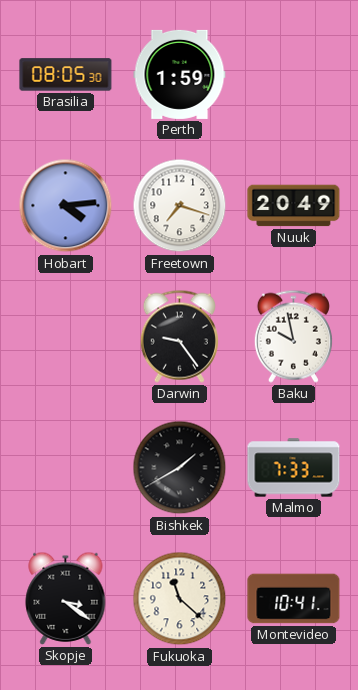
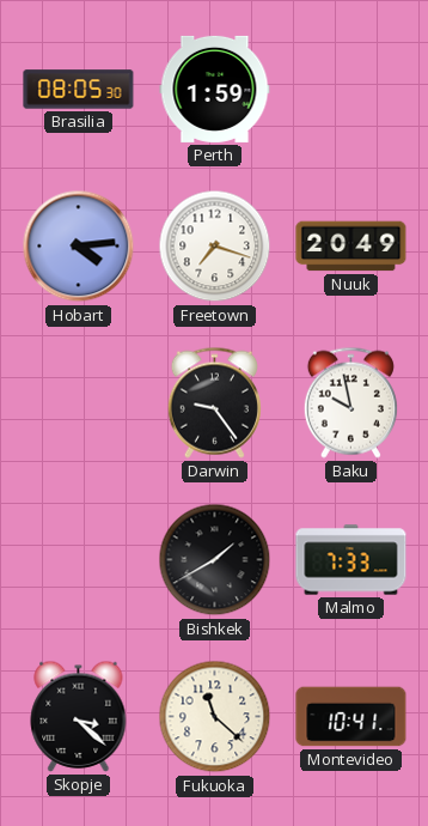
Skopje: 3:21 -> 3:22 (79, 716)
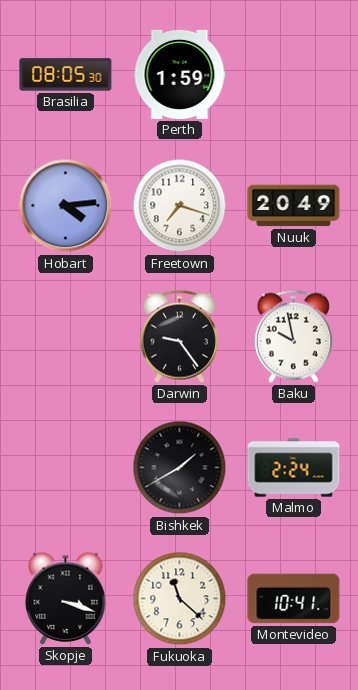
Malmo: 7:33 -> 2:24 (294, 468)
Skopje: 3:22 -> 3:18 (66, 598)
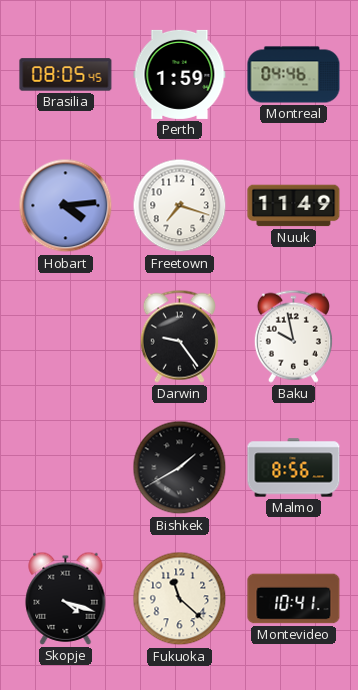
Brasilia: 08:05:30 -> 08:05:45 (66, 75)
Montreal: none -> 04:46 (294, 75)
Nuuk: 20:49 -> 11:49 (294, 206)
Malmo: 2:24 -> 8:56 (294, 468)
Skopje: 3:18 -> 4:18 (66, 598)
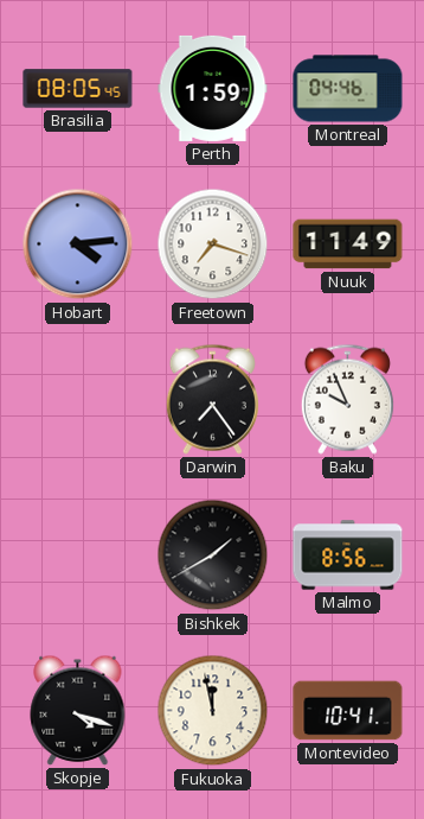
Darwin: 9:24 -> 7:24 (212, 399)
Baku: 9:58 -> 9:56 (347, 399)
Fukuoka: 11:22 -> 11:58 (213, 711)
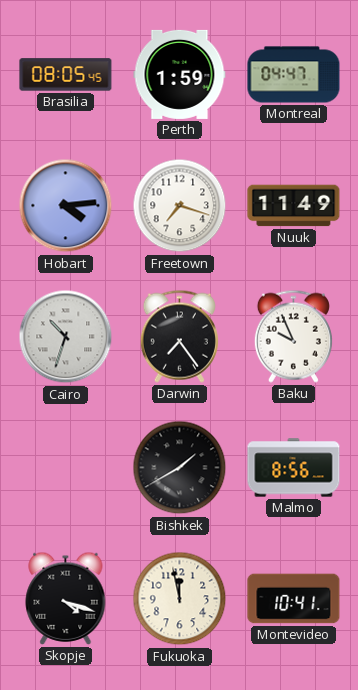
Montreal: 04:46 -> 04:47 (294, 75)
Cairo: none -> 10:33 (66, 337)
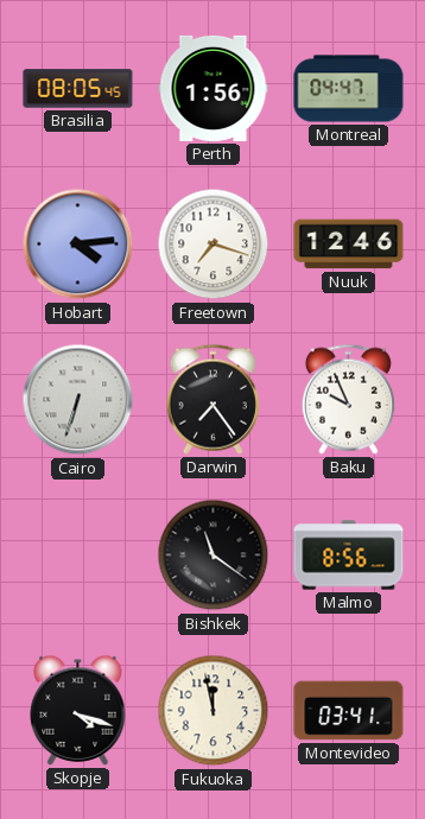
Perth: 1:59 -> 1:56 (214, 88)
Nuuk: 11:49 -> 12:46 (349, 245)
Cairo: 10:33 -> 6:33 (78, 400)
Bishkek: 1:40 -> 11:21 (214, 555)
Montevideo: 10:41 -> 03:41 (349, 711)
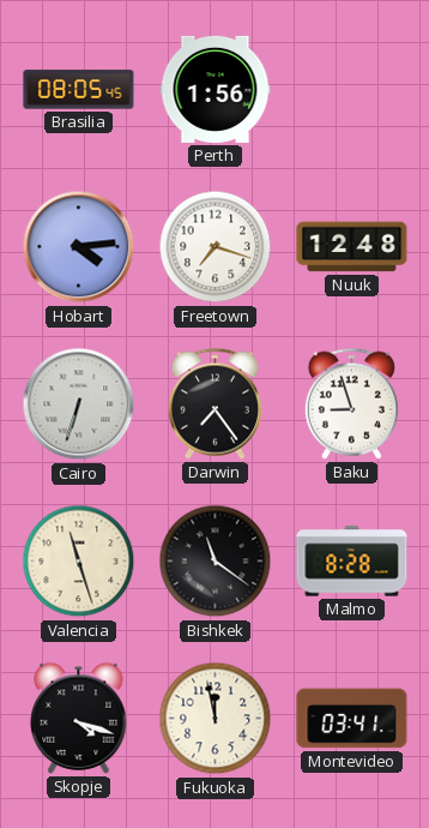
Montreal: 04:47 -> none (349, 89)
Nuuk: 12:46 -> 12:48 (352, 247)
Baku: 9:56 -> 8:57 (351, 403)
Valencia: none -> 11:27 (79, 562)
Malmo: 8:56 -> 8:28 (352, 562)
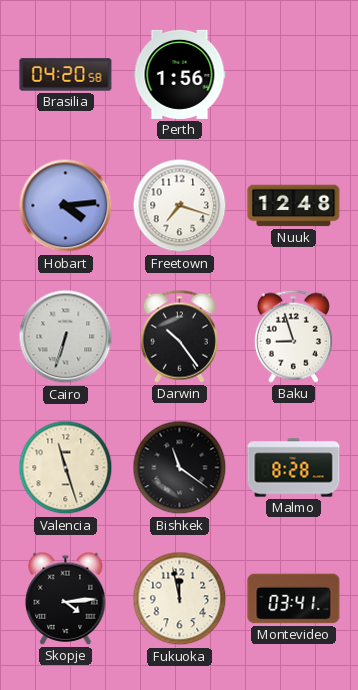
Brasilia: 08:05 -> 04:20 (66, 75)
Darwin: 7:24 -> 10:24 (179, 336)
Skopje: 4:18 -> 4:14 (66, 598)
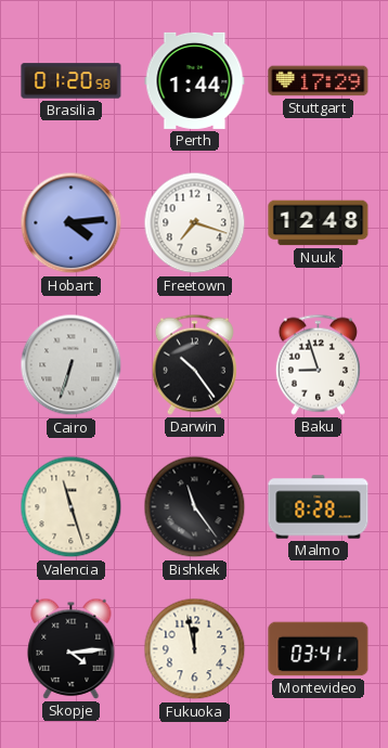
Brasilia: 04:20 -> 01:20 (72, 81)
Perth: 1:56 -> 1:44 (195, 80)
Stuttgart: none -> 17:29 (319, 81)
Bishkek: 11:21 -> 11:24 (195, 507)
